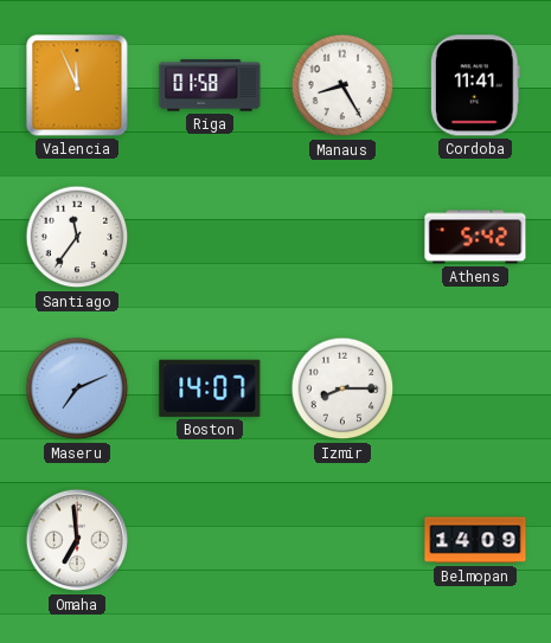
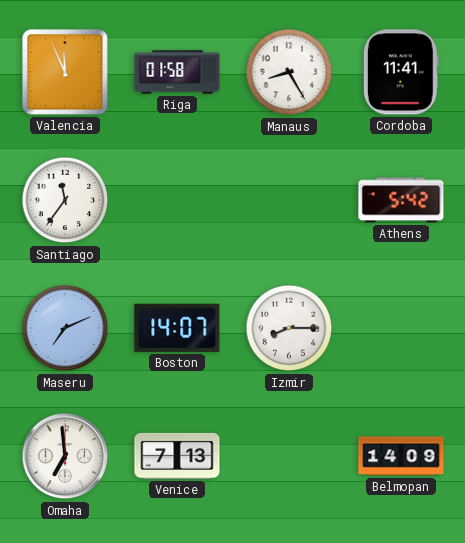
Venice: none -> 7:13 (177, 456)
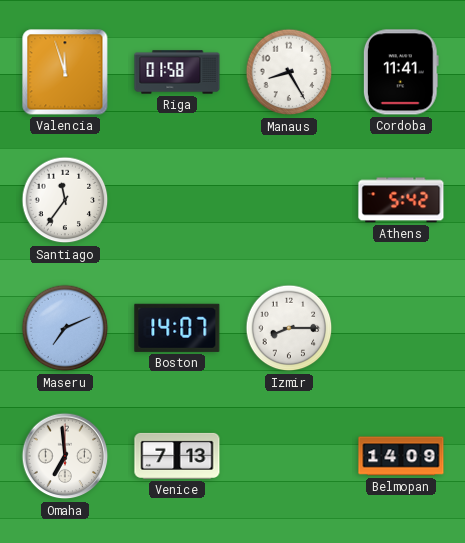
Valencia: 11:56 -> 11:57 (65, 72)
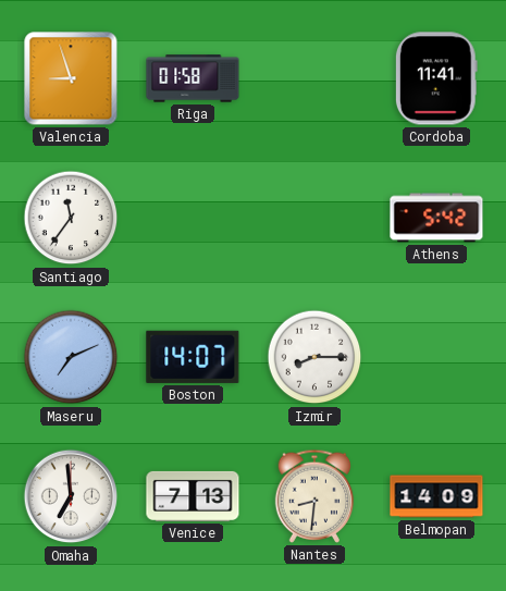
Valencia: 11:57 -> 8:57 (71, 78)
Manaus: 8:25 -> none (289, 72)
Nantes: none -> 8:31 (314, 496)
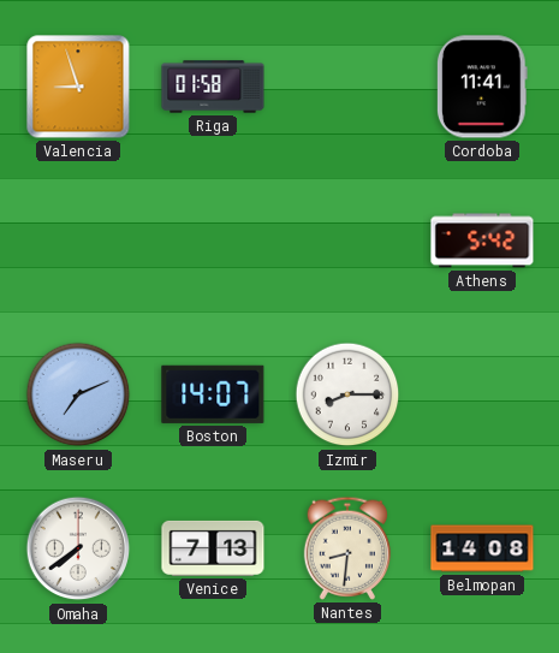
Santiago: 11:36 -> none (71, 218)
Omaha: 6:59 -> 7:39 (78, 548)
Belmopan: 14:09 -> 14:08 (482, 548)
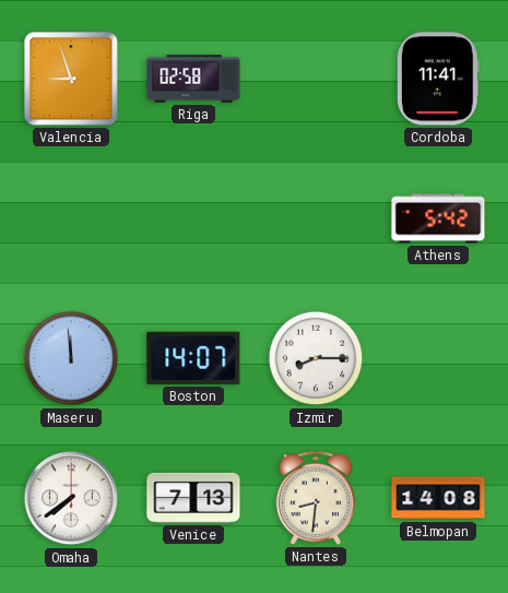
Riga: 01:58 -> 02:58 (193, 79)
Maseru: 7:11 -> 11:59 (71, 358)
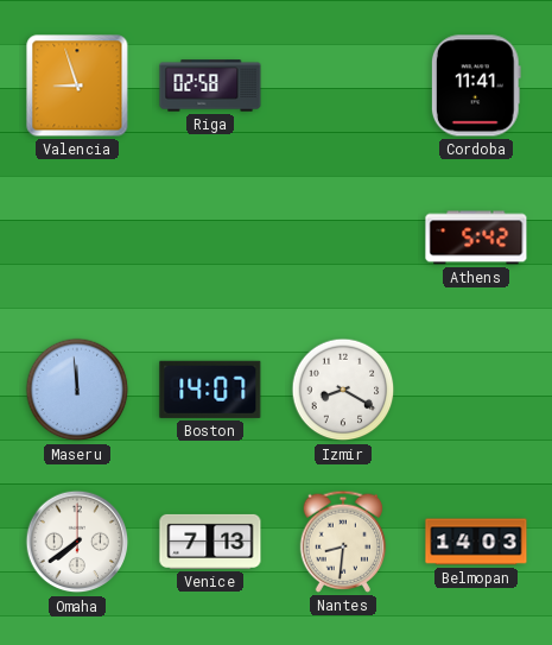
Izmir: 8:15 -> 8:20 (343, 390)
Belmopan: 14:08 -> 14:03 (476, 542)
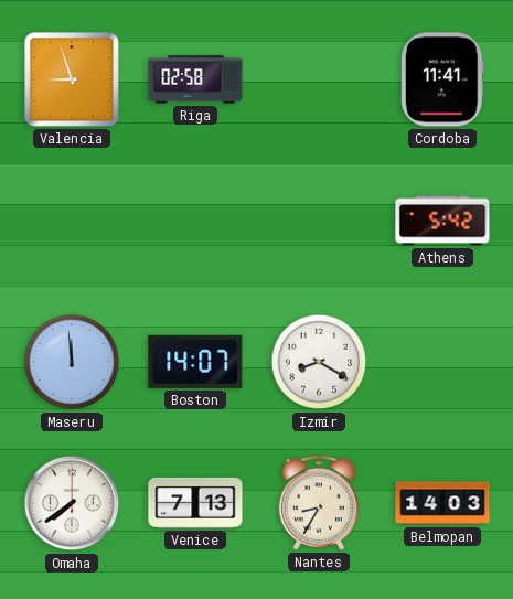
Nantes: 8:31 -> 8:35 (319, 503)
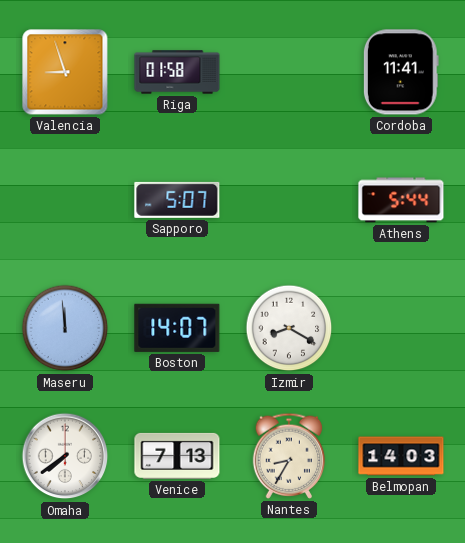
Riga: 02:58 -> 01:58 (177, 72)
Sapporo: none -> 5:07 (177, 200)
Athens: 5:42 -> 5:44 (401, 200)
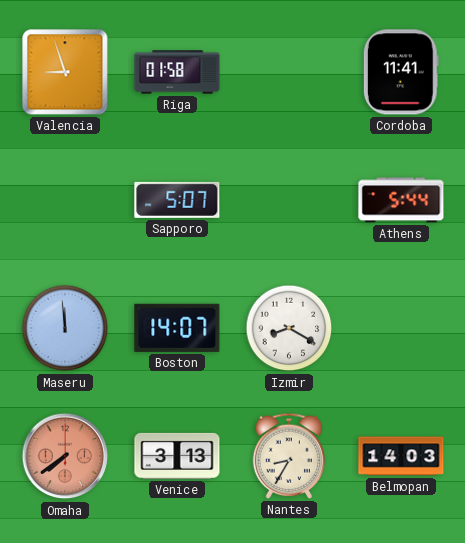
Omaha dial: white -> salmon (65, 456)
Venice: 7:13 -> 3:13 (177, 456)
